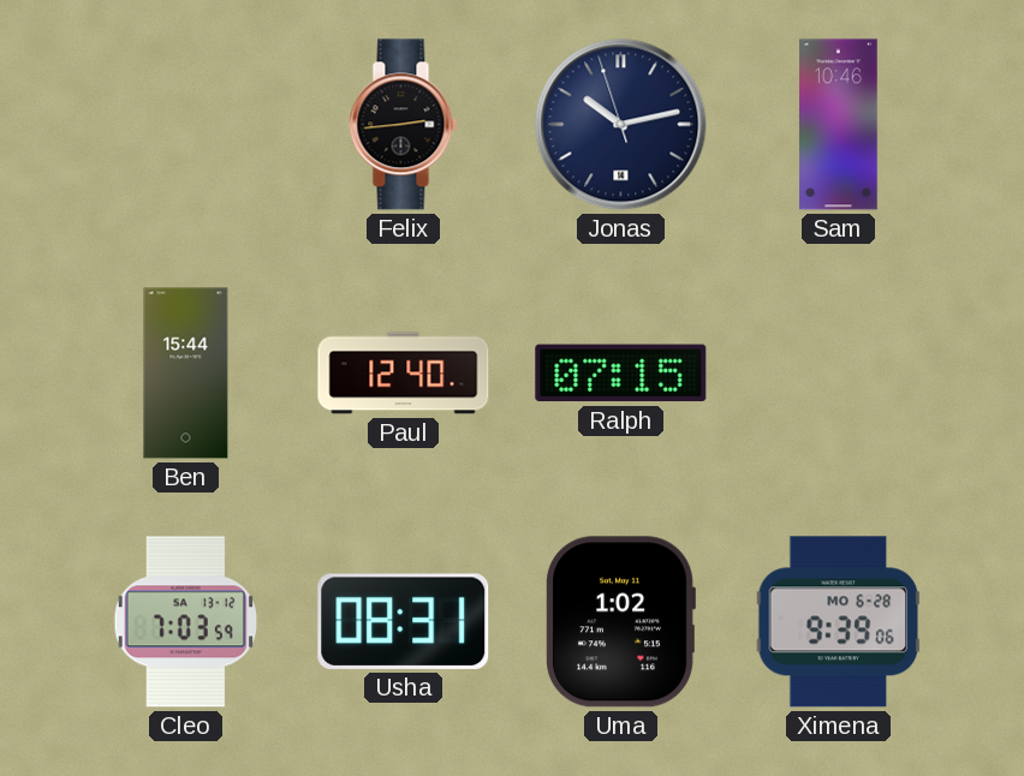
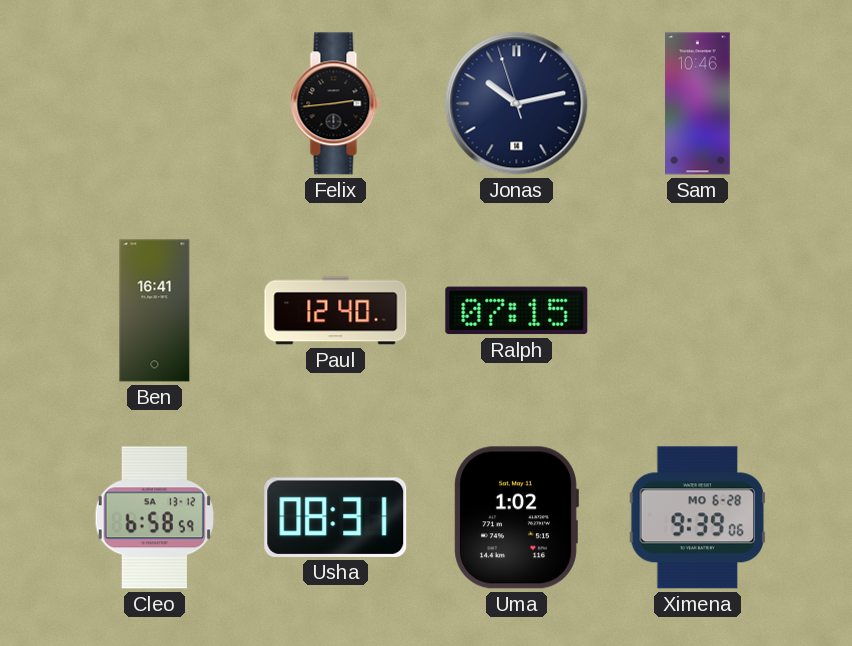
Ben: 15:44 -> 16:41 (155, 311)
Cleo: 7:03 -> 6:58 (154, 518)
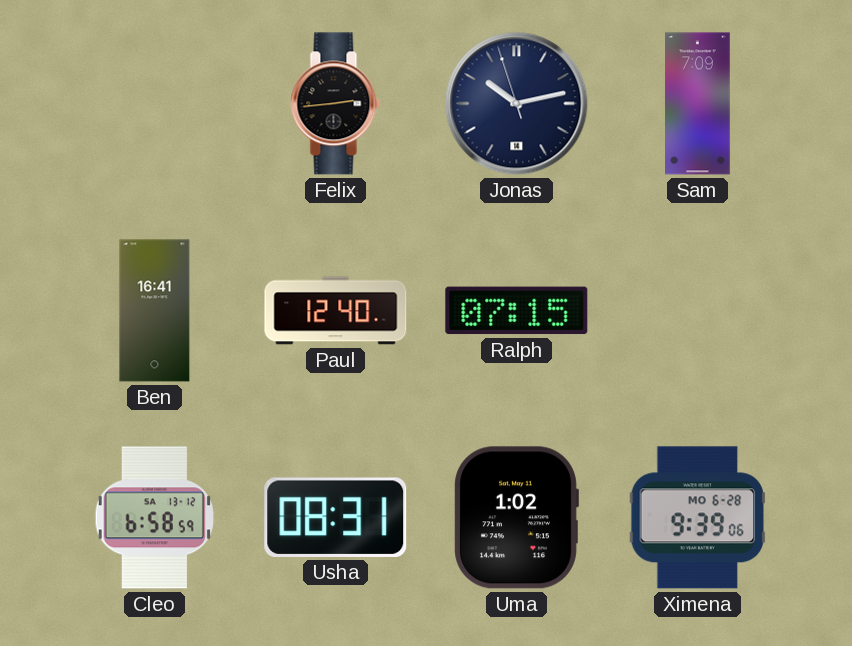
Sam: 10:46 -> 7:09 (698, 104)
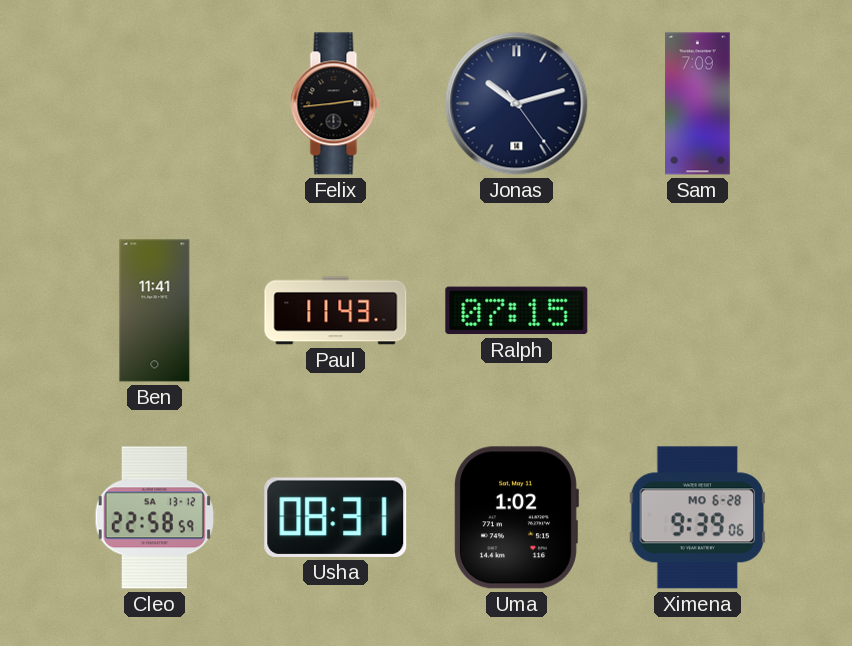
Jonas: 10:12:57 -> 10:12:24 (517, 104)
Ben: 16:41 -> 11:41 (155, 311)
Paul: 12:40 -> 11:43 (336, 311)
Cleo: 6:58 -> 22:58 (154, 518)
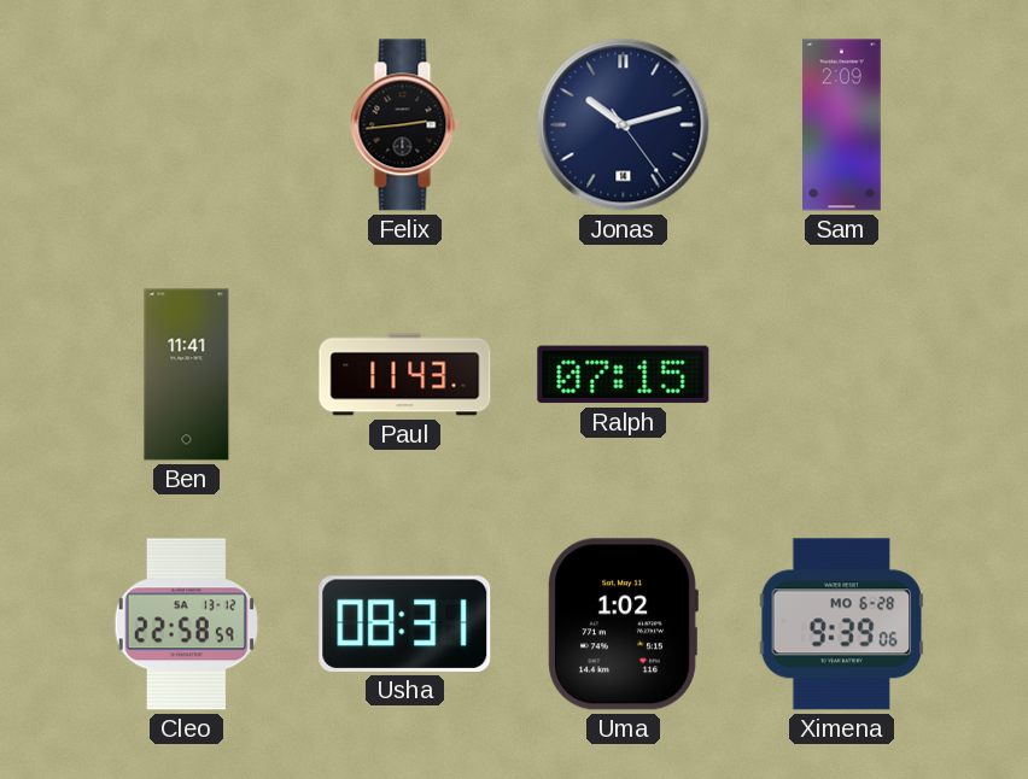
Sam: 7:09 -> 2:09 (842, 125)
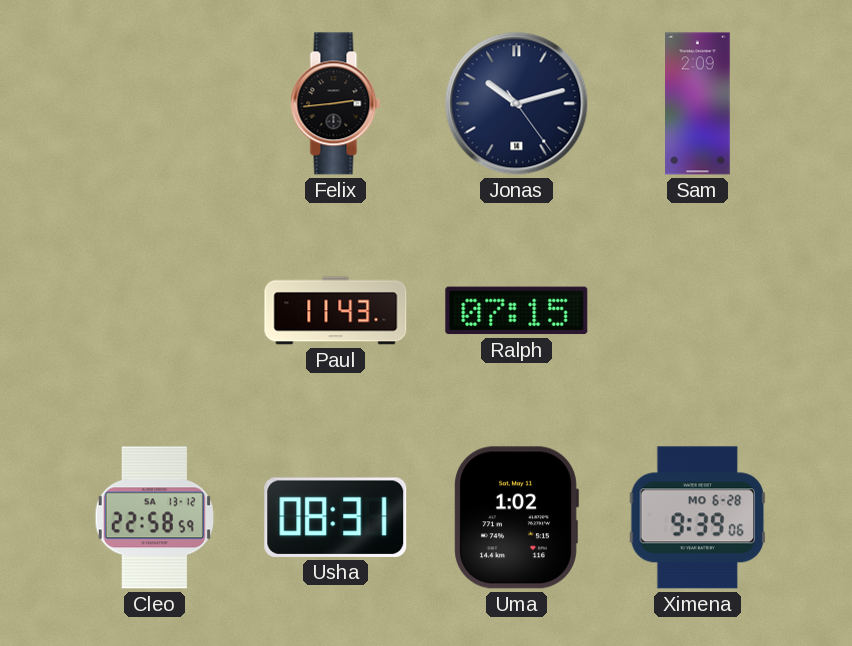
Ben: 11:41 -> none (187, 375)
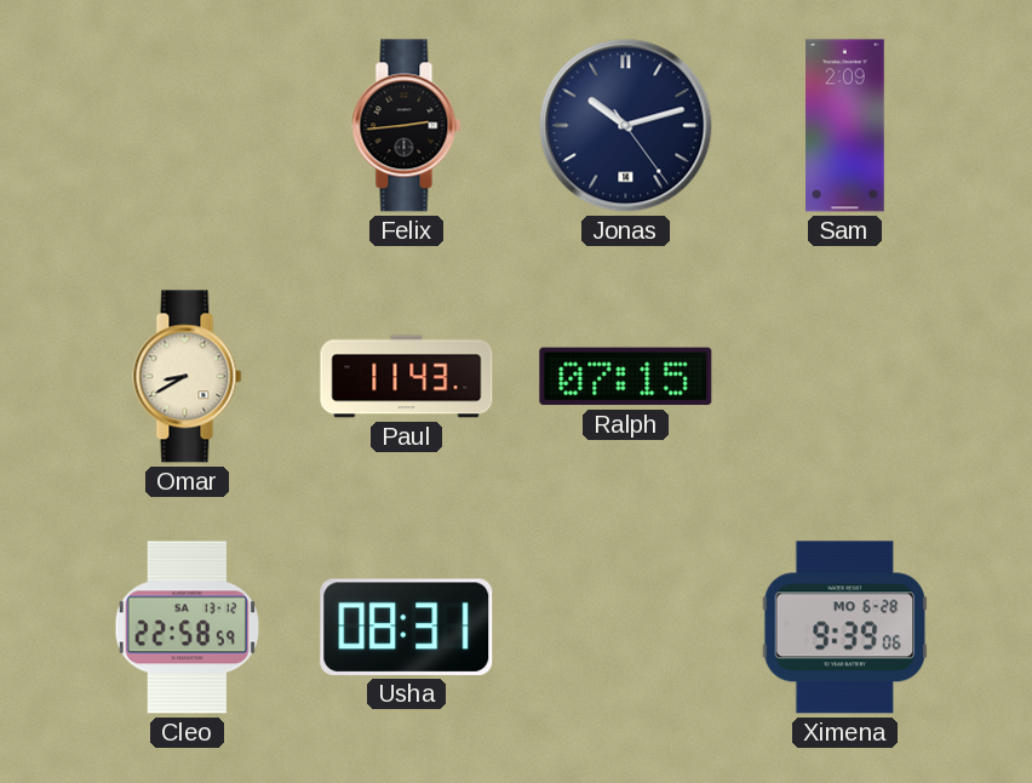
Omar: none -> 8:40 (188, 377)
Uma: 1:02 -> none (516, 518)
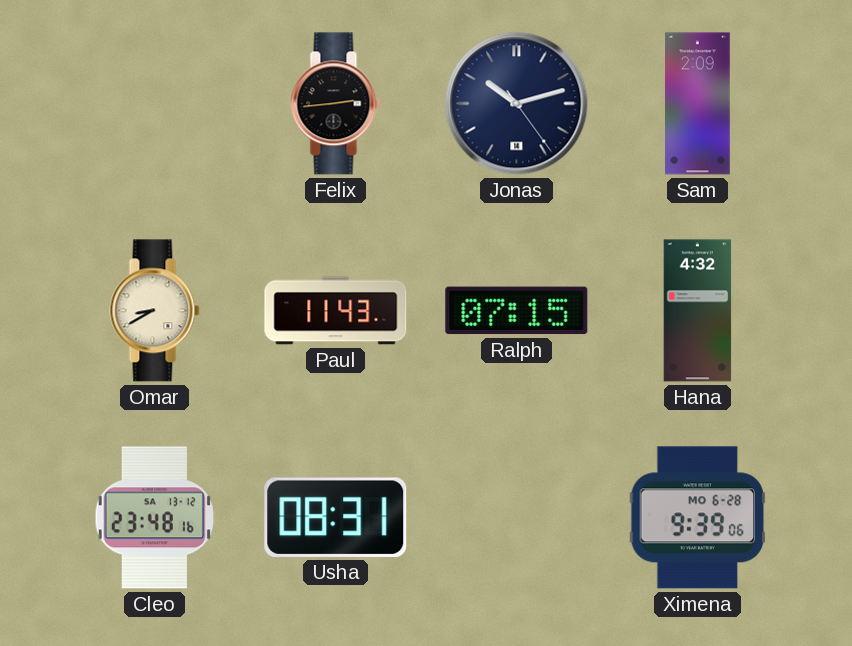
Hana: none -> 4:32 (698, 311)
Cleo: 22:58 -> 23:48 (154, 518)
